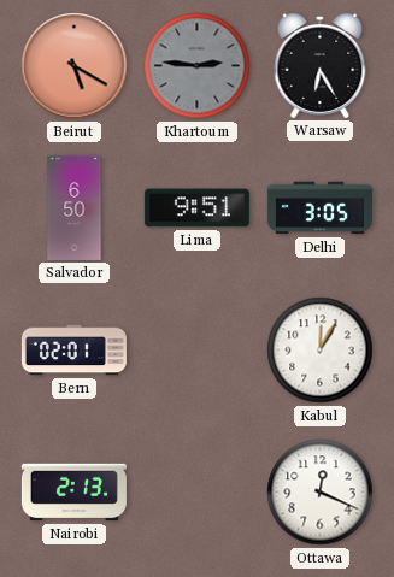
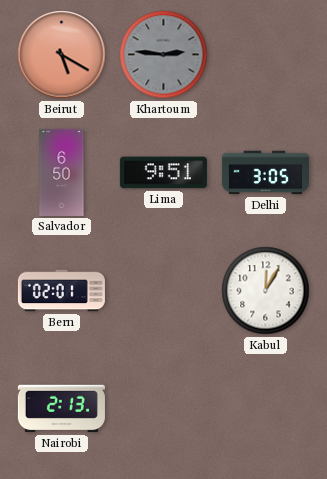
Warsaw: 6:25 -> none (321, 65)
Ottawa: 12:19 -> none (321, 493)
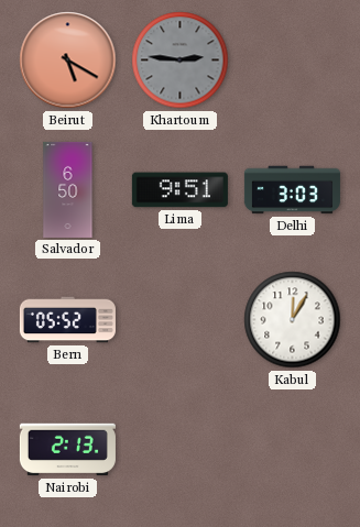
Delhi: 3:05 -> 3:03 (292, 190)
Bern: 02:01 -> 05:52 (67, 320)
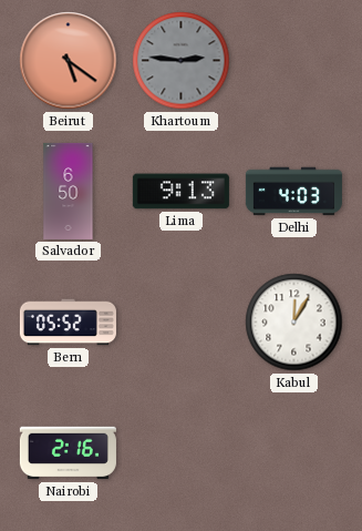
Beirut: 5:20 -> 5:21 (69, 61)
Lima: 9:51 -> 9:13 (180, 192)
Delhi: 3:03 -> 4:03 (293, 192)
Nairobi: 2:13 -> 2:16 (68, 453)
